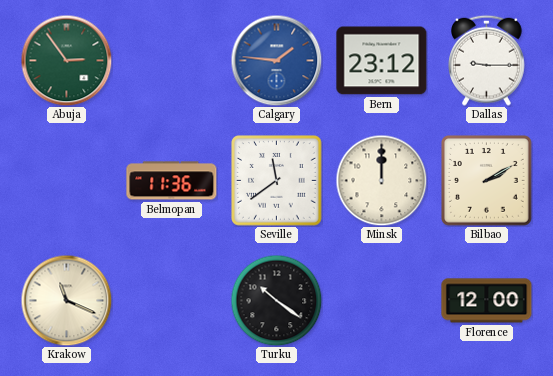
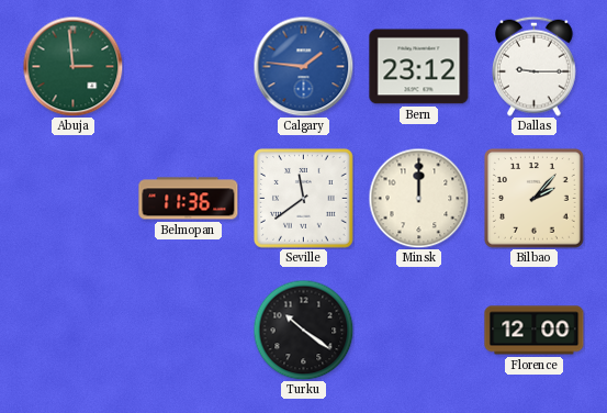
Abuja: 2:54 -> 2:59 (72, 66)
Bilbao: 2:10 -> 2:07 (535, 199)
Krakow: 11:19 -> none (66, 300)
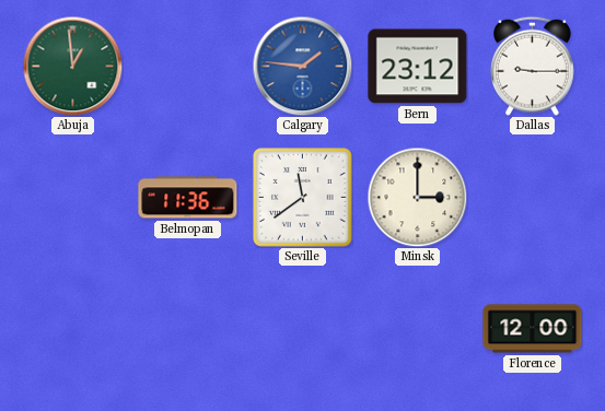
Abuja: 2:59 -> 12:59 (72, 66)
Minsk: 12:00 -> 3:00 (417, 197)
Bilbao: 2:07 -> none (535, 199)
Turku: 10:21 -> none (303, 330)
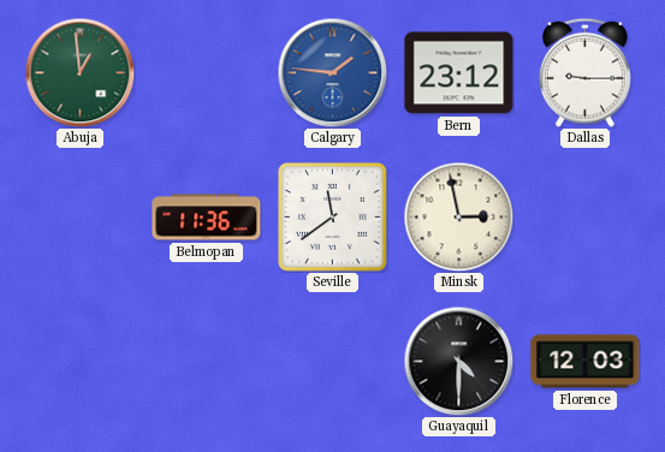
Minsk: 3:00 -> 2:58 (458, 216)
Guayaquil: none -> 4:30 (458, 361)
Florence: 12:00 -> 12:03 (586, 362)
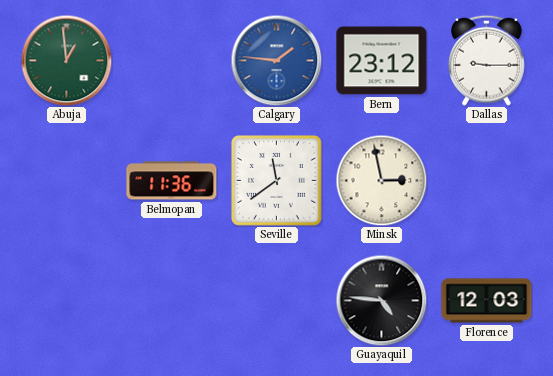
Guayaquil: 4:30 -> 4:46 (381, 300)
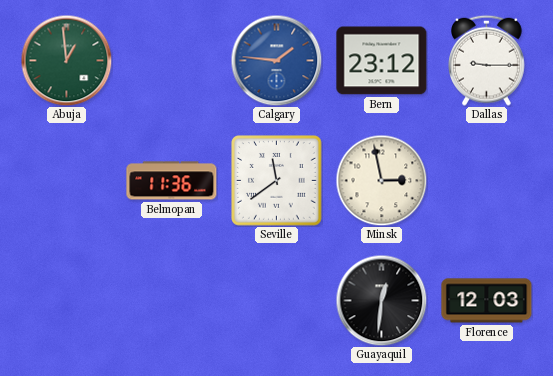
Guayaquil: 4:46 -> 12:31 (381, 300)
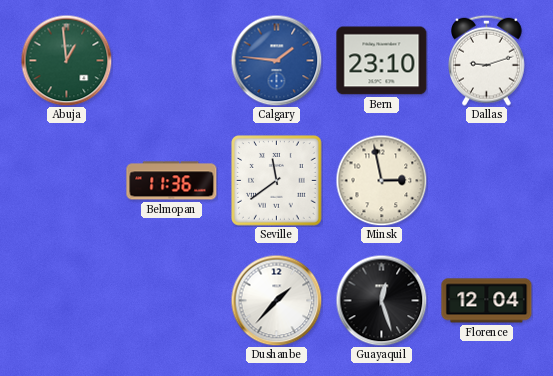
Bern: 23:12 -> 23:10 (382, 61)
Dallas: 9:15 -> 9:12 (487, 60)
Dushanbe: none -> 1:37 (276, 300)
Guayaquil: 12:31 -> 12:27 (381, 300)
Florence: 12:03 -> 12:04 (487, 301)
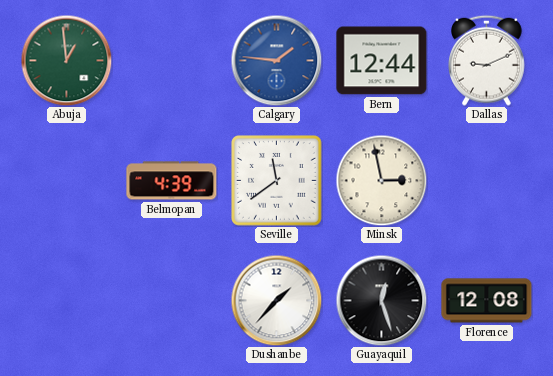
Bern: 23:10 -> 12:44 (382, 61)
Dallas: 9:12 -> 9:11 (487, 60)
Belmopan: 11:36 -> 4:39 (172, 181)
Florence: 12:04 -> 12:08 (487, 301)
